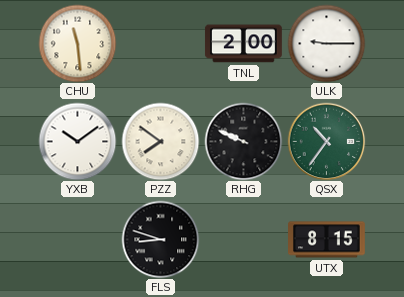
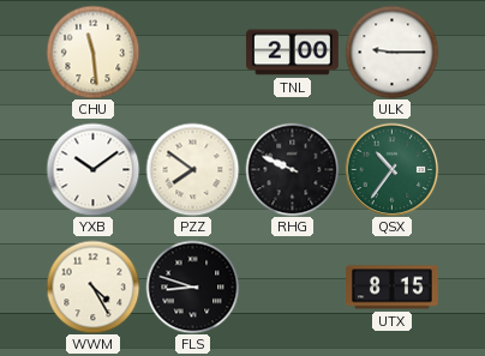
WWM: none -> 4:25 (92, 286)
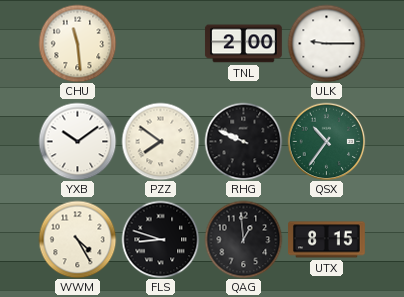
QAG: none -> 12:59 (243, 239)
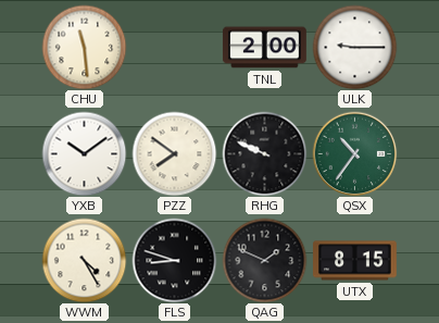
QAG: 12:59 -> 1:49 (264, 260)
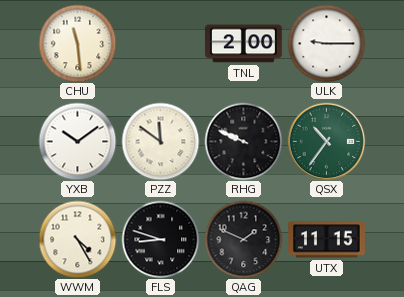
PZZ: 7:51 -> 11:51 (160, 141)
UTX: 8:15 -> 11:15 (327, 240)
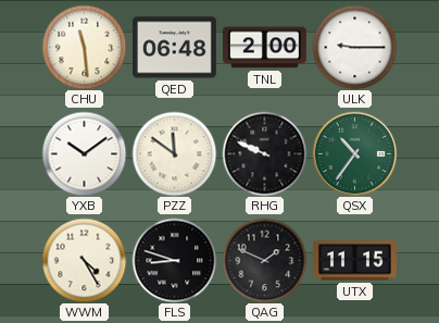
QED: none -> 06:48 (175, 48)
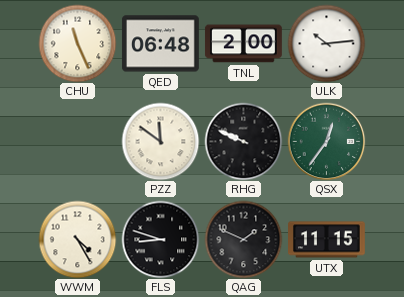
CHU: 11:29 -> 11:26 (77, 43)
ULK: 9:15 -> 10:14 (326, 43)
YXB: 10:09 -> none (84, 153)
QSX: 10:36 -> 12:36 (326, 141)
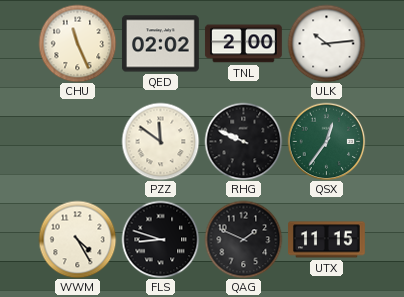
QED: 06:48 -> 02:02 (161, 44)
